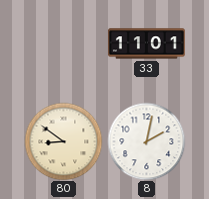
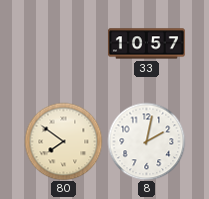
33: 11:01 -> 10:57 (146, 44)
80: 8:51 -> 7:51 (63, 141)
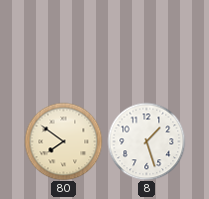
33: 10:57 -> none (146, 44)
8: 2:02 -> 1:27 (146, 141)
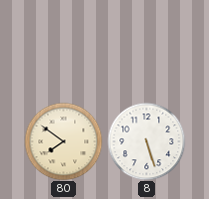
8: 1:27 -> 5:27 (146, 141)
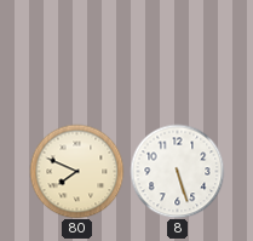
80: 7:51 -> 7:49 (76, 171)
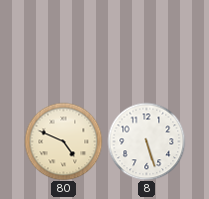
80: 7:49 -> 4:49 (63, 141)
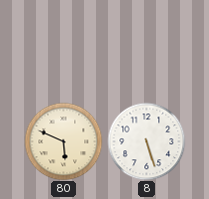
80: 4:49 -> 5:49 (63, 141)
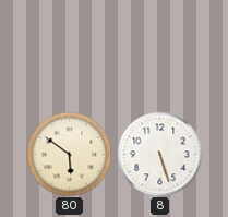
80: 5:49 -> 5:51 (69, 154)
